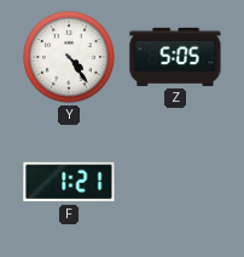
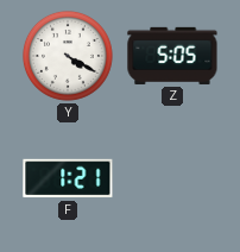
Y: 4:24 -> 4:20 (68, 56)
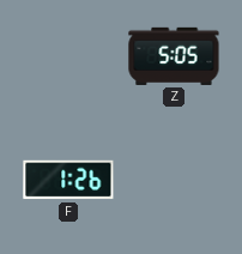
Y: 4:20 -> none (68, 56)
F: 1:21 -> 1:26 (68, 180)
